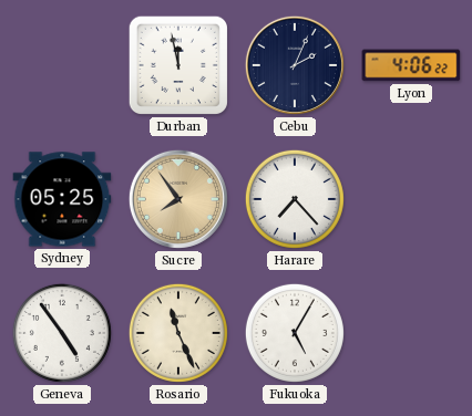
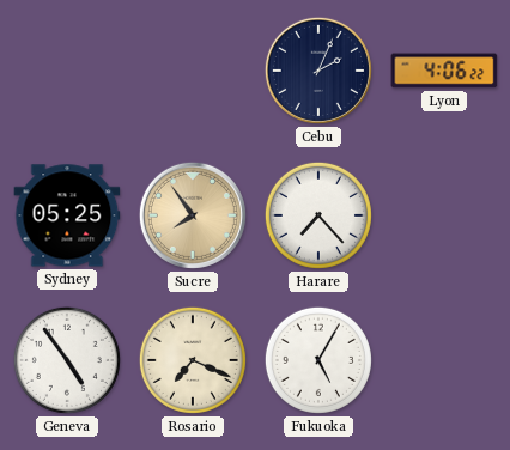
Durban: 11:58 -> none (178, 65)
Rosario: 11:26 -> 7:19 (193, 360)
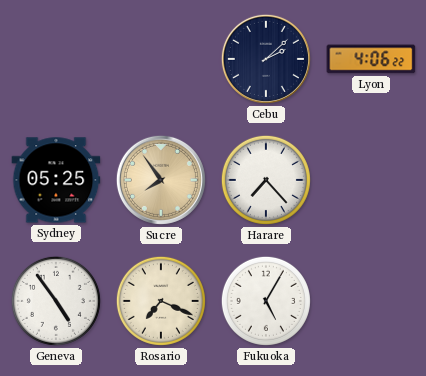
Cebu: 2:04 -> 2:08 (266, 59)
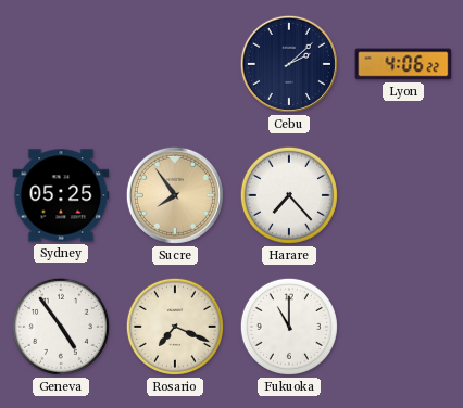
Fukuoka: 5:05 -> 11:00 (289, 327)
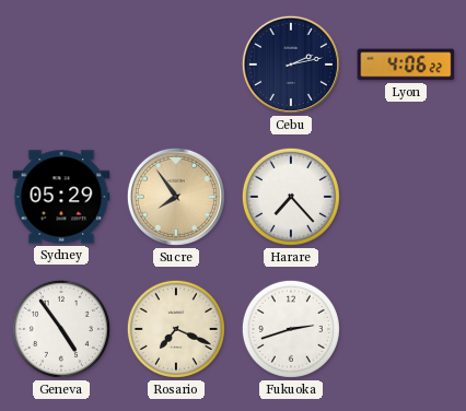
Cebu: 2:08 -> 2:13 (291, 64)
Sydney: 05:25 -> 05:29 (61, 197)
Fukuoka: 11:00 -> 2:42 (291, 329)
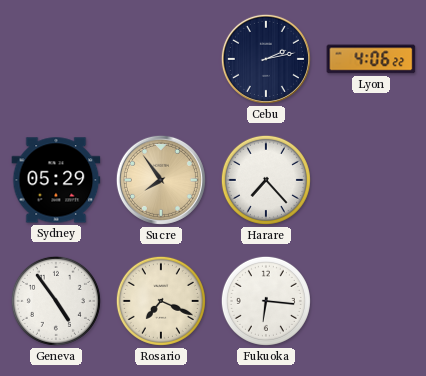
Fukuoka: 2:42 -> 6:16 (266, 301)
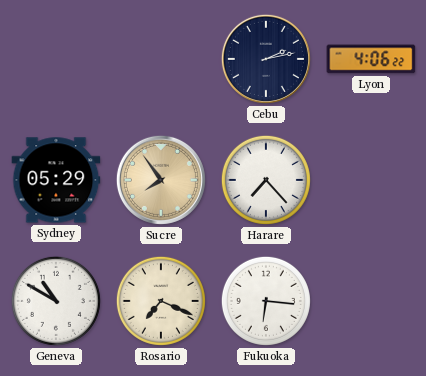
Geneva: 4:54 -> 10:50 (56, 301)
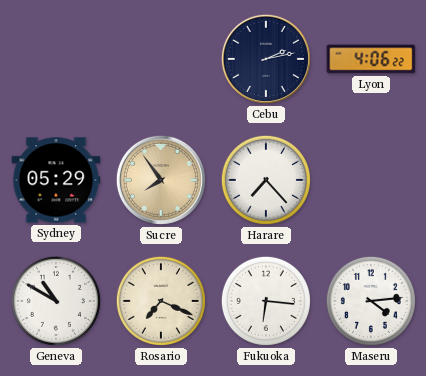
Maseru: none -> 4:14 (371, 301)
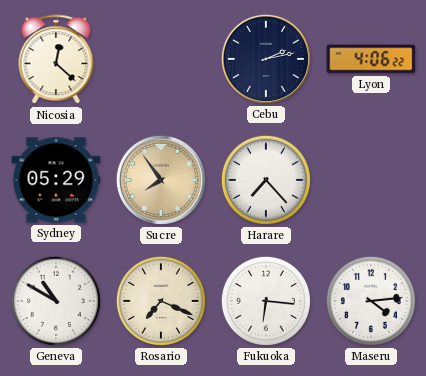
Nicosia: none -> 12:22 (56, 60)
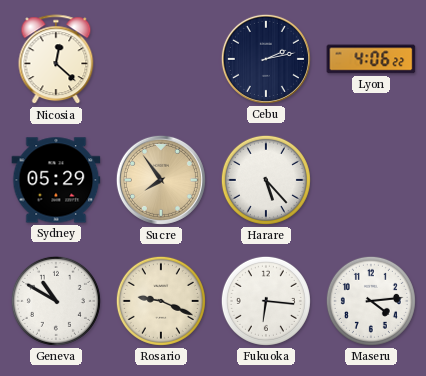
Harare: 7:23 -> 5:23 (266, 180)
Rosario: 7:19 -> 9:19 (161, 301)
